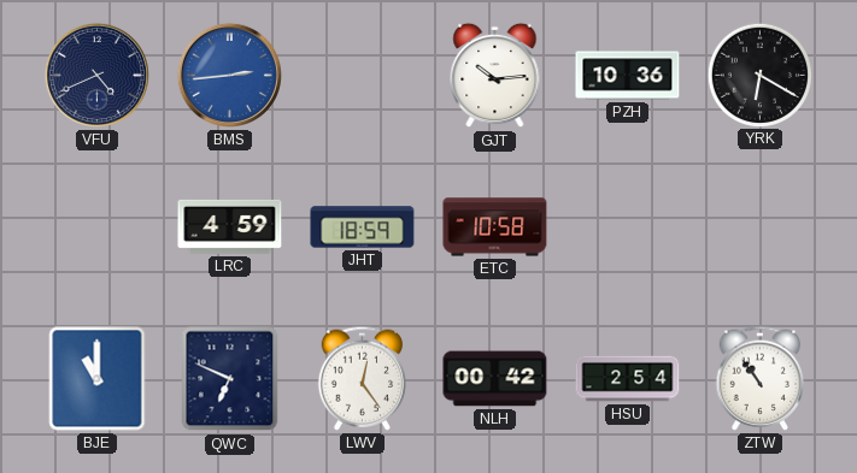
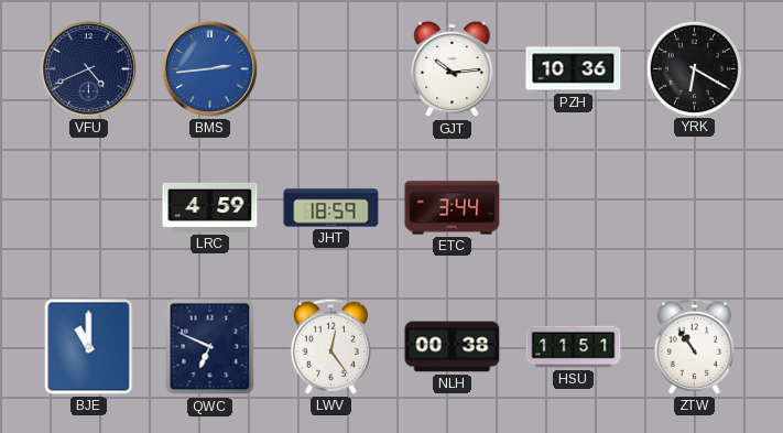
ETC: 10:58 -> 3:44 (453, 208)
NLH: 00:42 -> 00:38 (453, 347)
HSU: 2:54 -> 11:51 (574, 347)
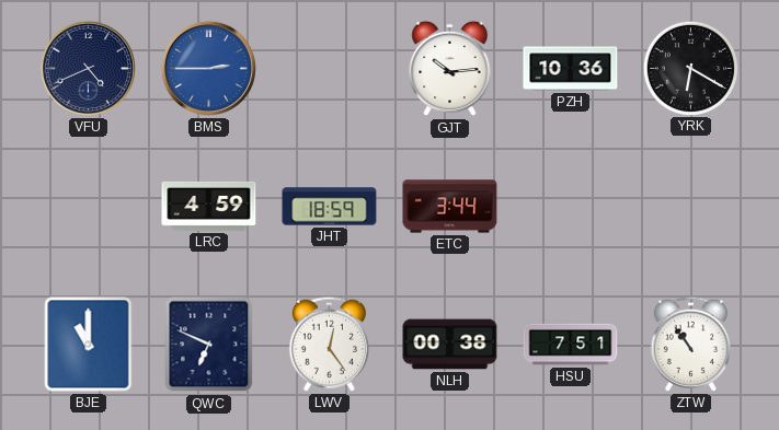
BMS: 2:44 -> 2:45 (208, 68)
HSU: 11:51 -> 7:51 (571, 345)
